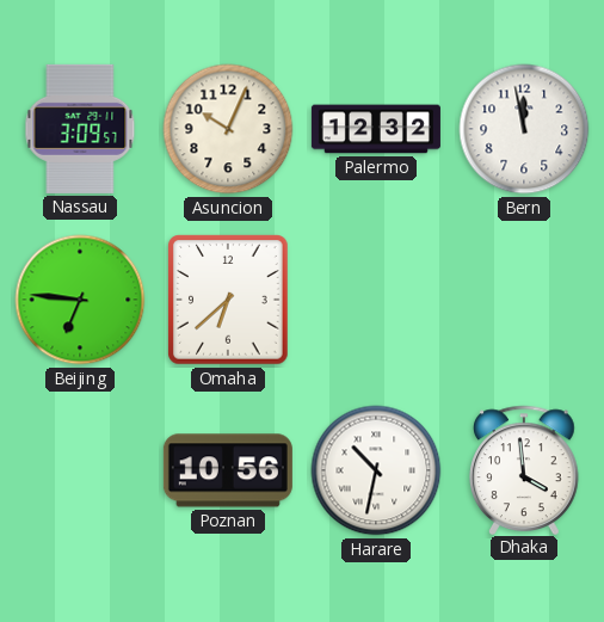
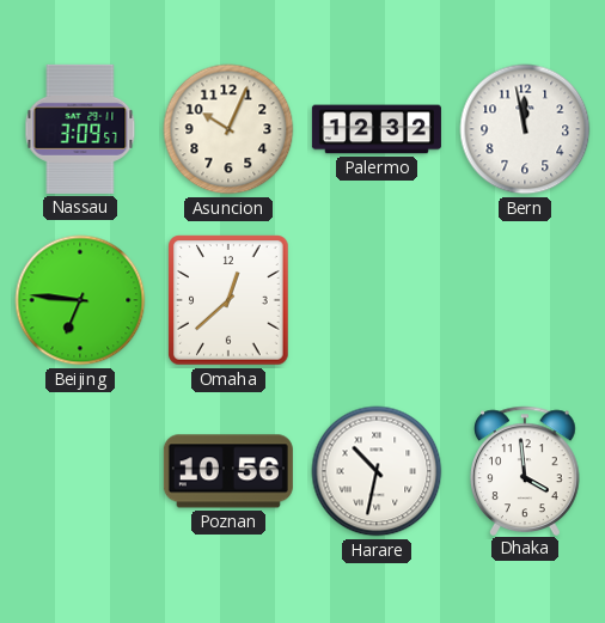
Omaha: 6:38 -> 12:38 (228, 300)
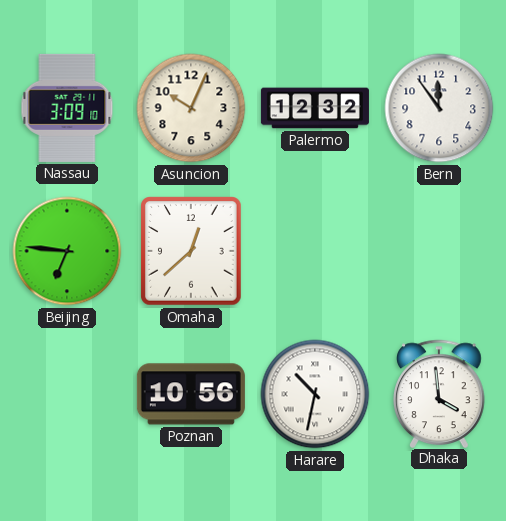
Nassau: 3:09:57 -> 3:09:10 (67, 108)
Bern: 11:58 -> 11:54 (439, 108)
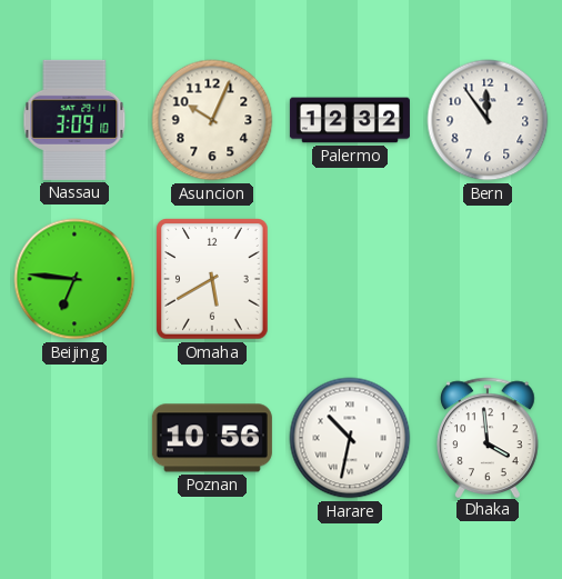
Omaha: 12:38 -> 5:40 (212, 279)
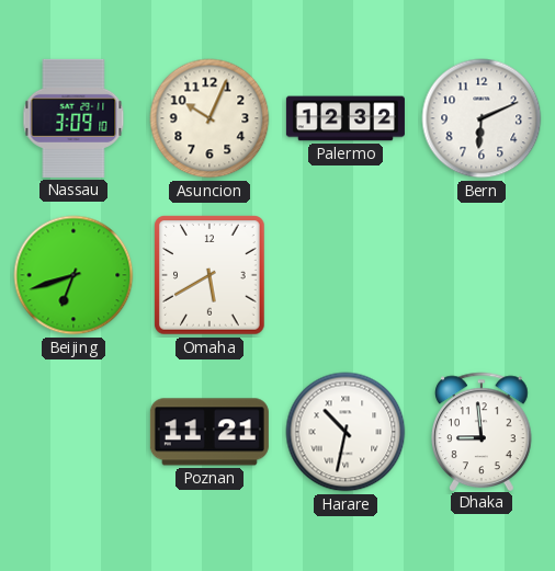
Bern: 11:54 -> 6:11 (482, 118)
Beijing: 6:46 -> 6:42 (73, 275)
Poznan: 10:56 -> 11:21 (209, 432)
Dhaka: 3:59 -> 8:59 (483, 431)
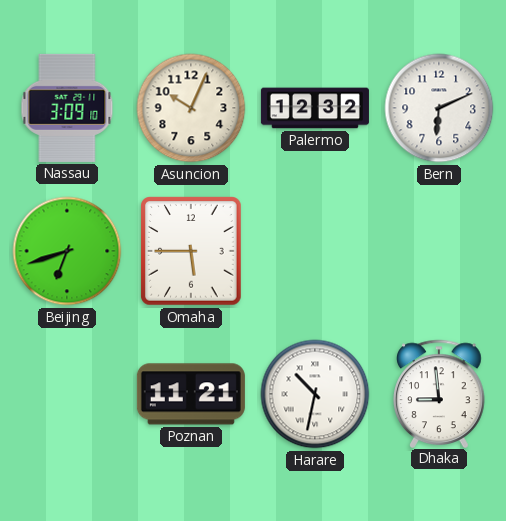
Omaha: 5:40 -> 5:45 (191, 251)
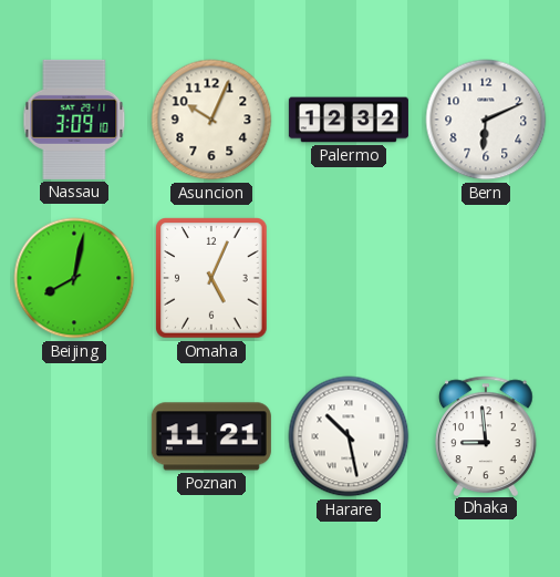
Beijing: 6:42 -> 8:02 (74, 278)
Omaha: 5:45 -> 5:04 (211, 278)
Harare: 10:32 -> 10:28 (349, 436)
